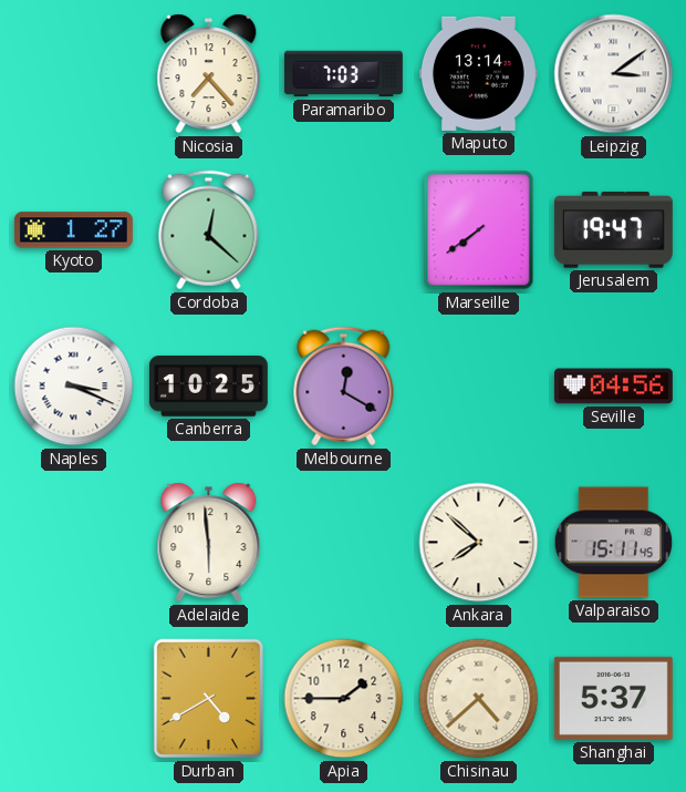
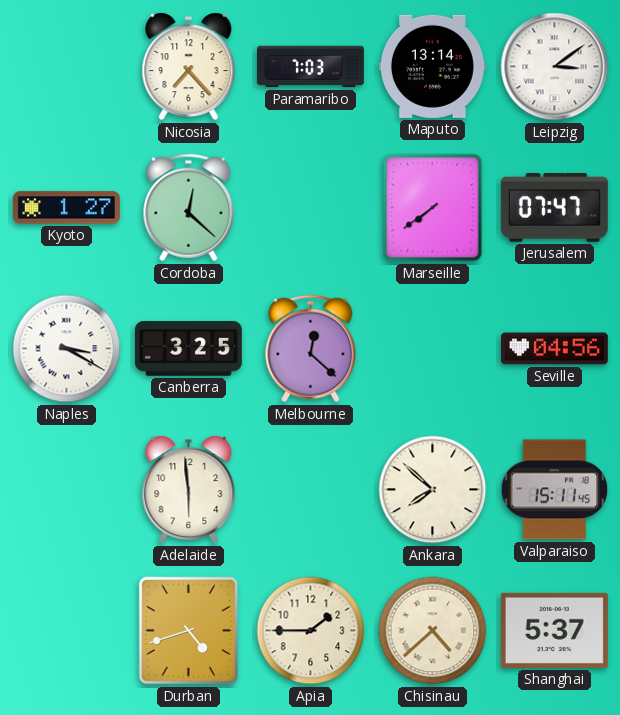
Jerusalem: 19:47 -> 07:47 (554, 208)
Naples: 3:19 -> 3:20 (67, 349)
Canberra: 10:25 -> 3:25 (188, 349)
Melbourne: 12:20 -> 12:22 (311, 349)
Durban: 4:40 -> 4:42 (189, 631)
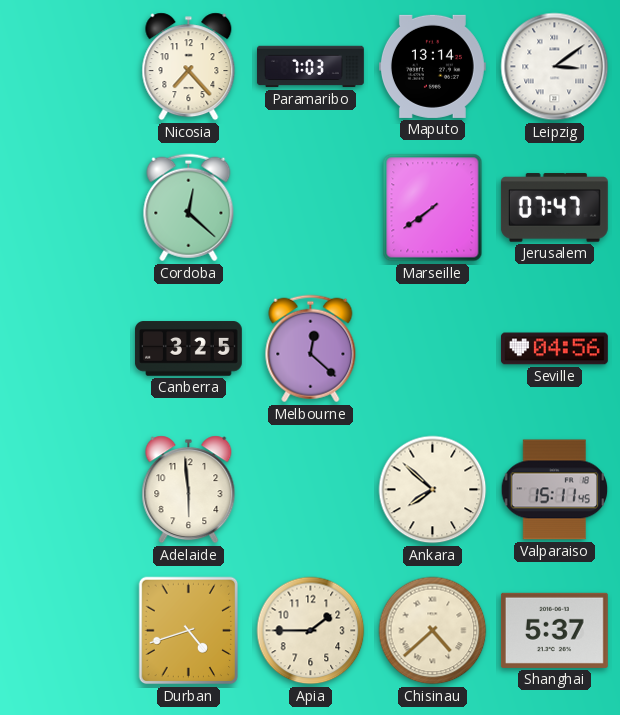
Kyoto: 1:27 -> none (66, 208)
Naples: 3:20 -> none (67, 349)
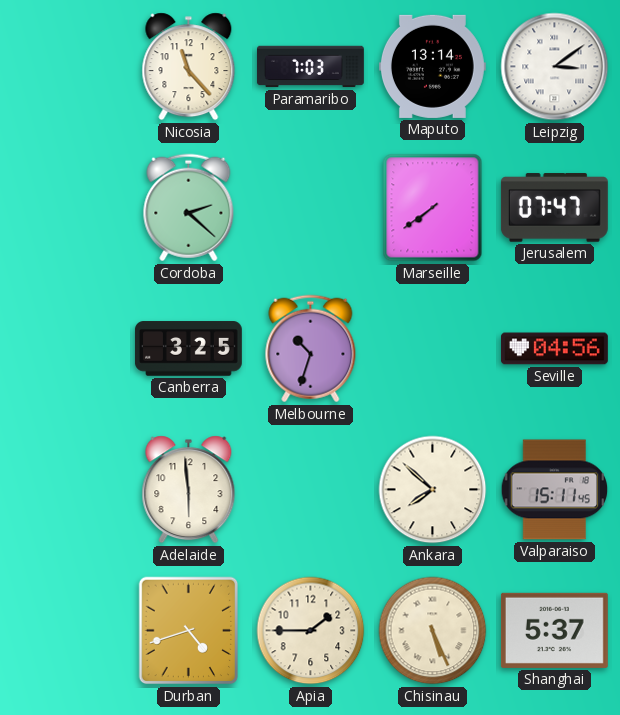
Nicosia: 7:23 -> 11:23 (189, 67)
Cordoba: 12:22 -> 2:22 (189, 208)
Melbourne: 12:22 -> 10:33 (311, 349)
Chisinau: 4:38 -> 5:26 (433, 631)
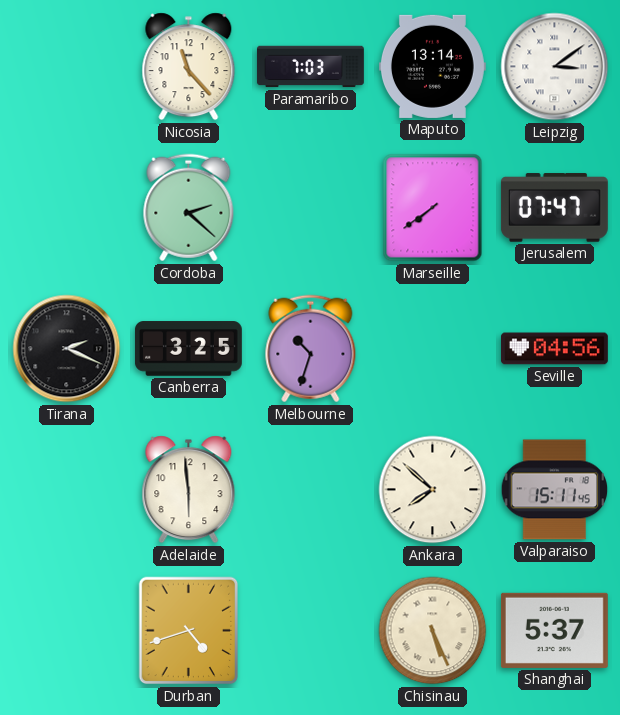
Tirana: none -> 2:19 (67, 349)
Apia: 1:45 -> none (311, 631)
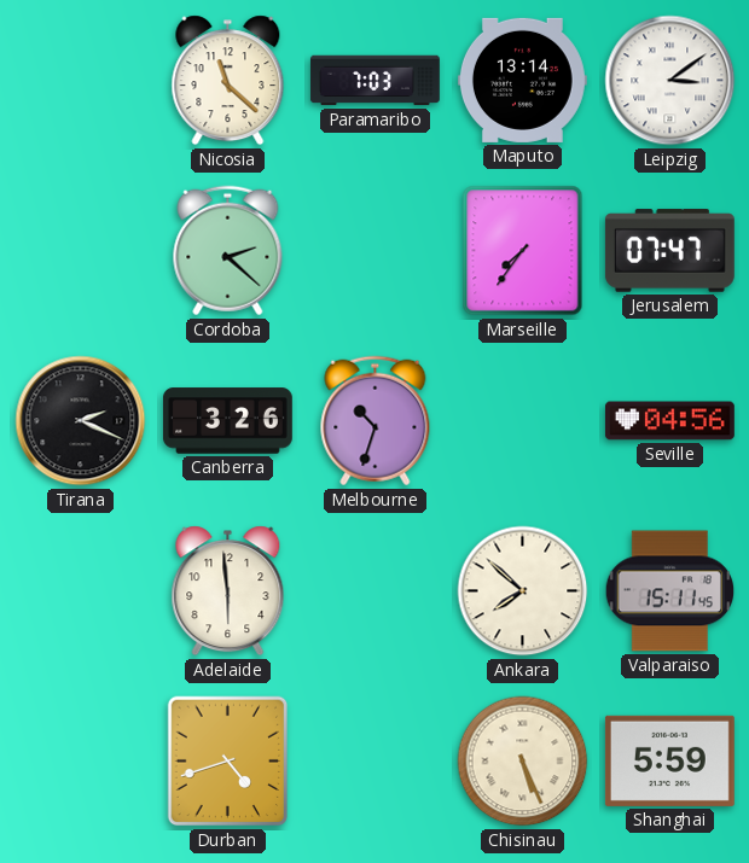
Nicosia: 11:23 -> 11:22 (228, 81)
Marseille: 7:39 -> 7:36 (523, 251)
Canberra: 3:25 -> 3:26 (227, 421)
Shanghai: 5:37 -> 5:59 (669, 760)
